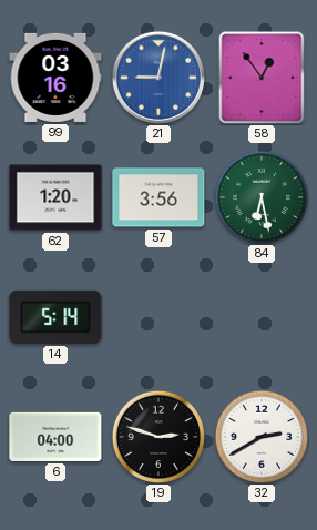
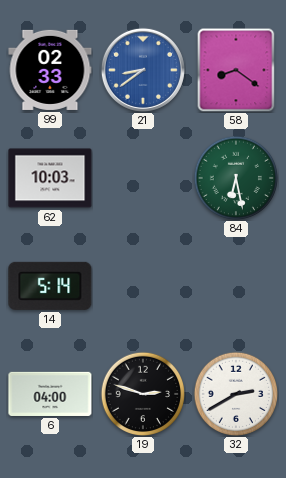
99: 03:16 -> 02:33 (50, 70)
21: 9:02 -> 8:39 (143, 70)
58: 12:54 -> 8:21 (236, 70)
62: 1:20 -> 10:03 (50, 178)
57: 3:56 -> none (158, 197)
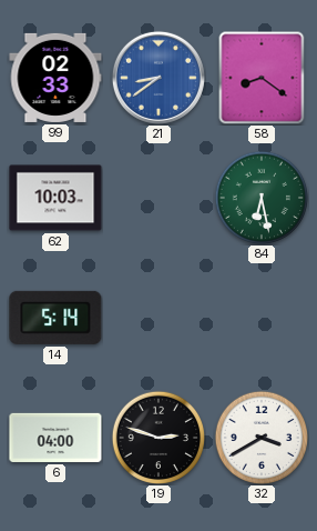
32: 2:40 -> 3:40 (260, 437)
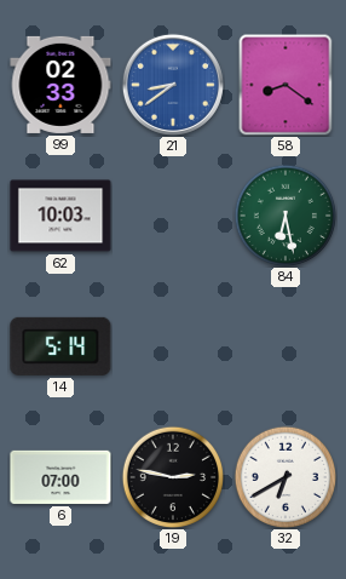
6: 04:00 -> 07:00 (60, 477)
19: 2:48 -> 2:47 (172, 476)
32: 3:40 -> 6:40 (284, 476)
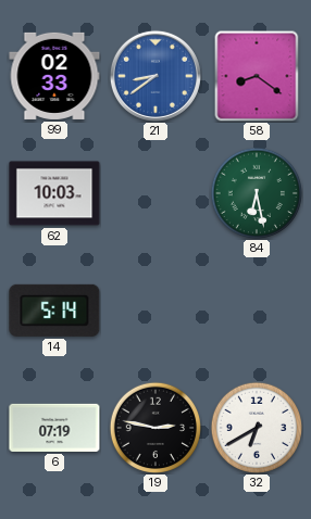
6: 07:00 -> 07:19 (54, 428)
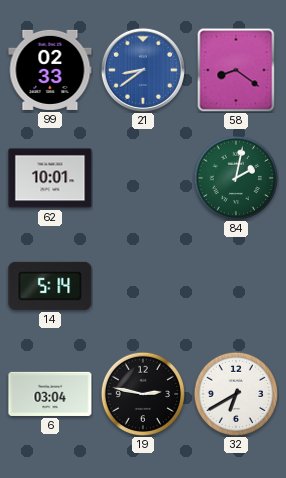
62: 10:03 -> 10:01 (50, 178)
84: 6:28 -> 2:02 (235, 177)
6: 07:19 -> 03:04 (50, 394)
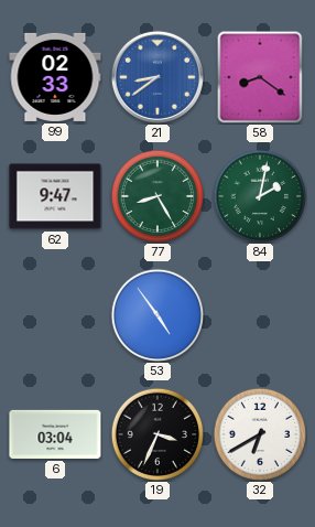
62: 10:01 -> 9:47 (55, 196)
77: none -> 8:25 (156, 195)
14: 5:14 -> none (50, 286)
53: none -> 4:54 (156, 314)
19: 2:47 -> 3:34 (156, 433)
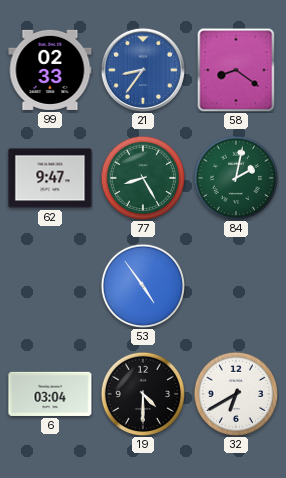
21: 8:39 -> 8:36 (143, 70)
19: 3:34 -> 4:30 (142, 393)
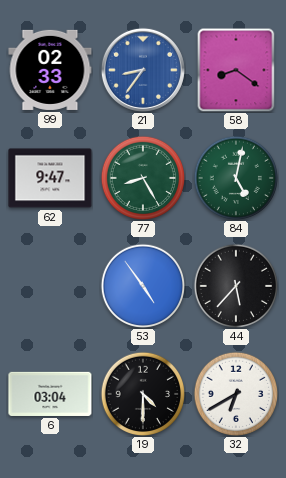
84: 2:02 -> 5:02 (235, 177)
44: none -> 5:37 (235, 285)
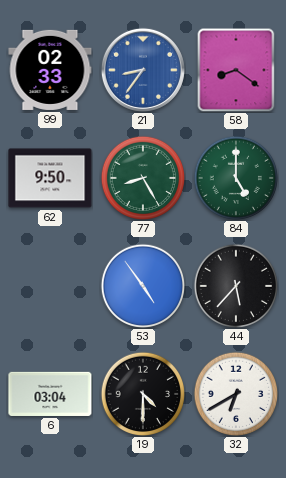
62: 9:47 -> 9:50 (50, 178)
84: 5:02 -> 5:00 (235, 177)
